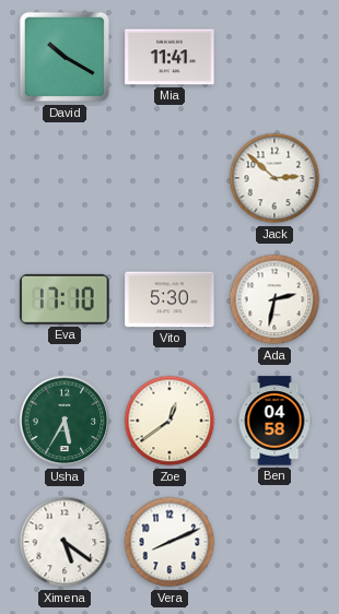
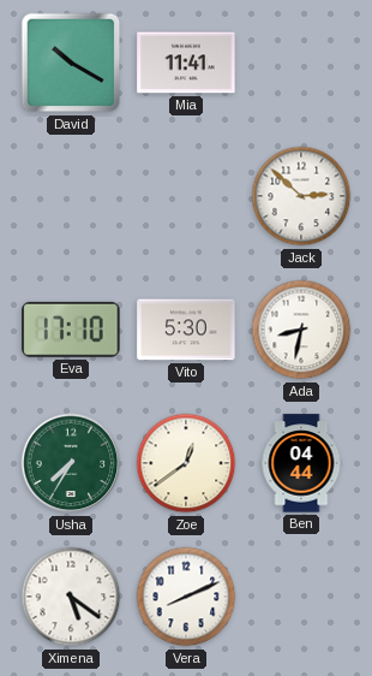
Ada: 2:32 -> 8:32 (301, 330)
Usha: 5:35 -> 7:35 (71, 463)
Ben: 04:58 -> 04:44 (301, 463)
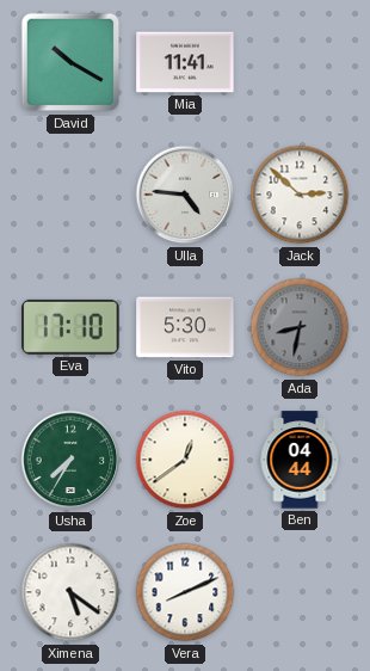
Ulla: none -> 4:46 (185, 195)
Ada dial: white -> grey (300, 327)
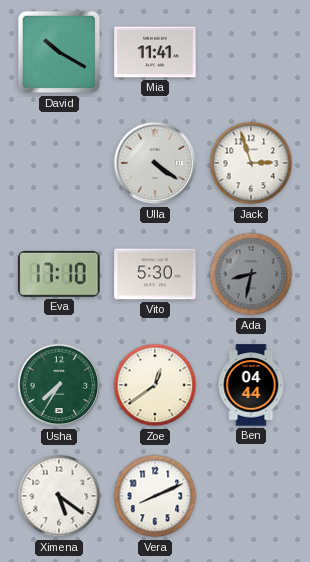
Ulla: 4:46 -> 4:21 (155, 163)
Jack: 2:52 -> 2:57 (251, 163)
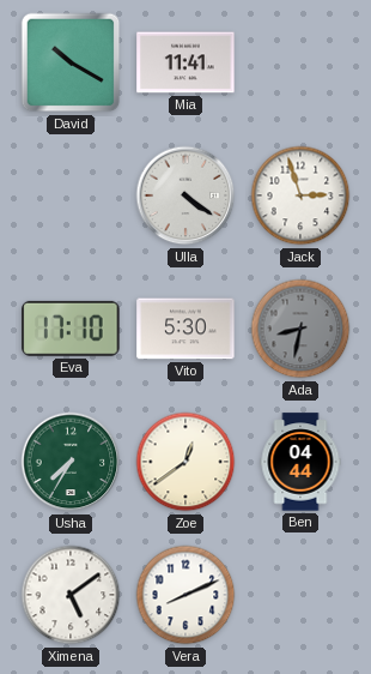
Ximena: 5:21 -> 5:09 (71, 595)
